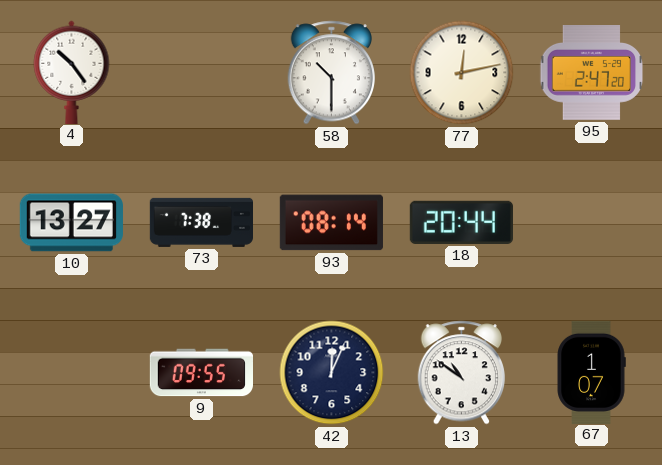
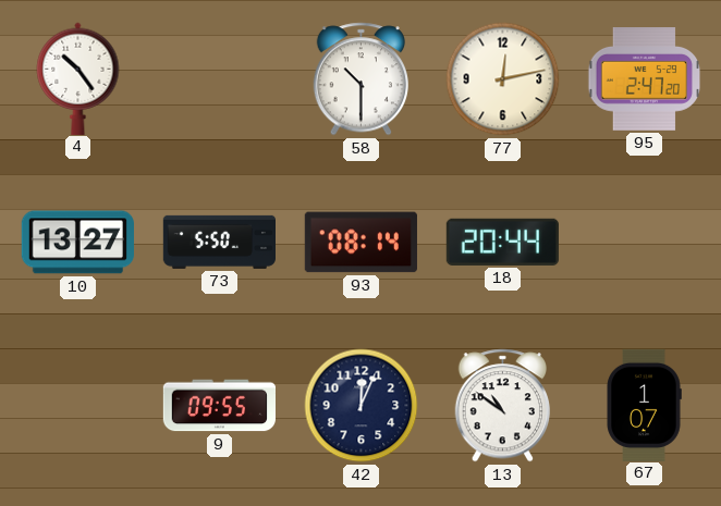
73: 7:38 -> 5:50 (219, 242)
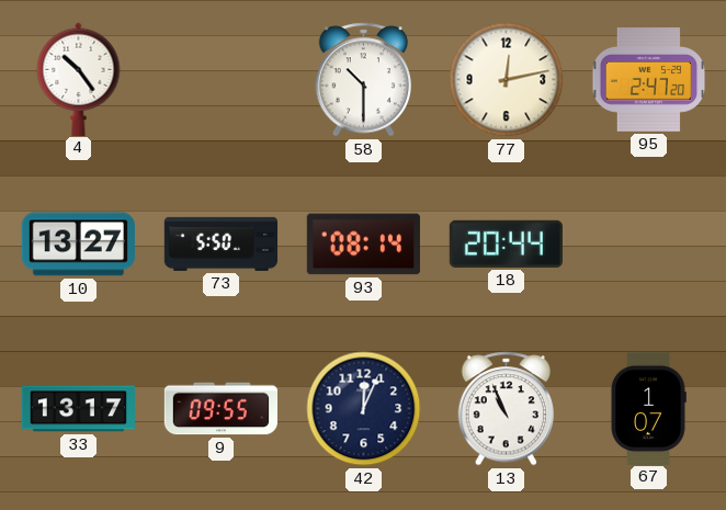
33: none -> 13:17 (78, 409)
13: 10:51 -> 10:56 (506, 409)
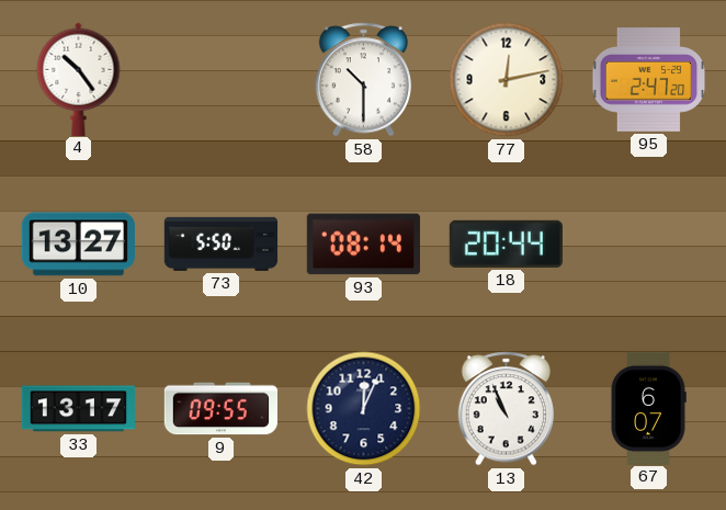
67: 1:07 -> 6:07 (648, 408)
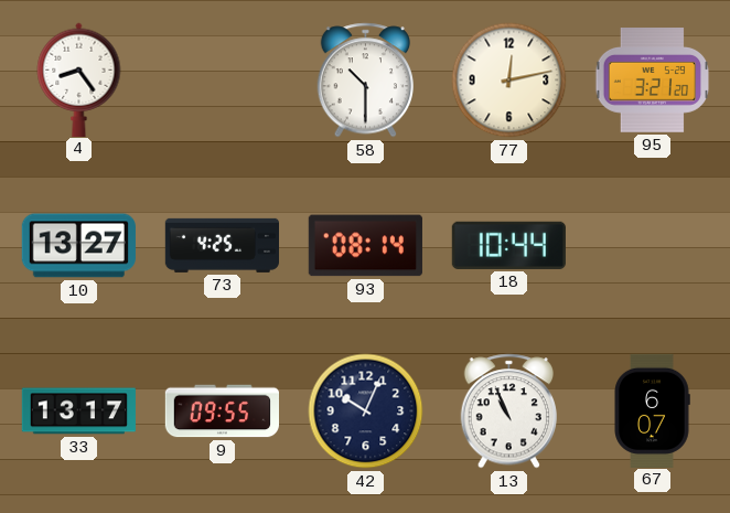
4: 10:24 -> 8:24 (79, 79)
95: 2:47 -> 3:21 (653, 81)
73: 5:50 -> 4:25 (222, 245)
18: 20:44 -> 10:44 (508, 245)
42: 12:04 -> 10:04 (366, 412)
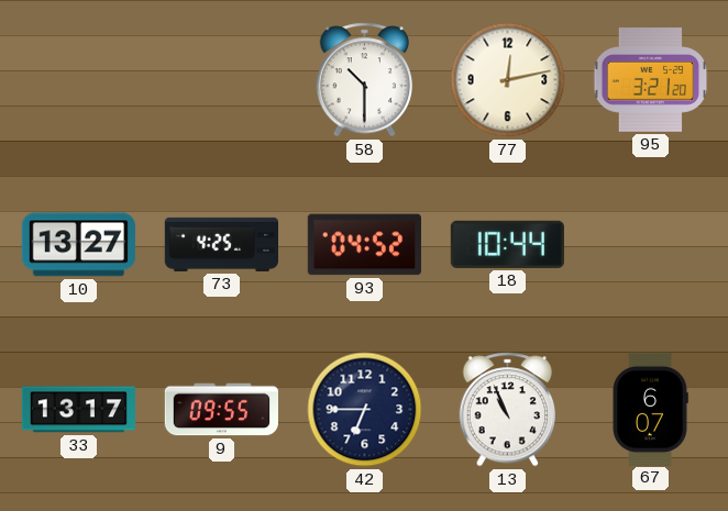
4: 8:24 -> none (79, 79)
93: 08:14 -> 04:52 (364, 245)
42: 10:04 -> 6:45 (365, 410)
